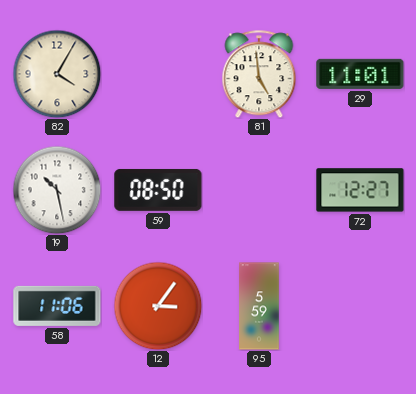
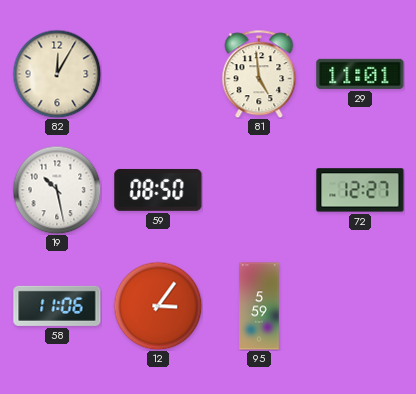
82: 4:05 -> 12:05 (57, 74)
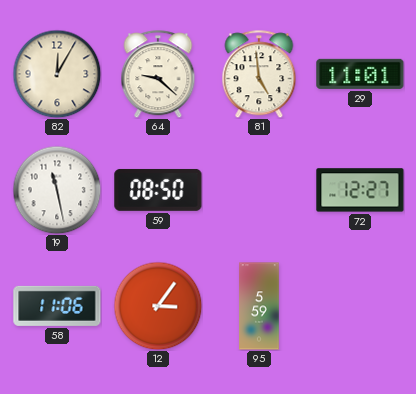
64: none -> 9:22 (158, 74)
19: 10:28 -> 11:28 (57, 190)
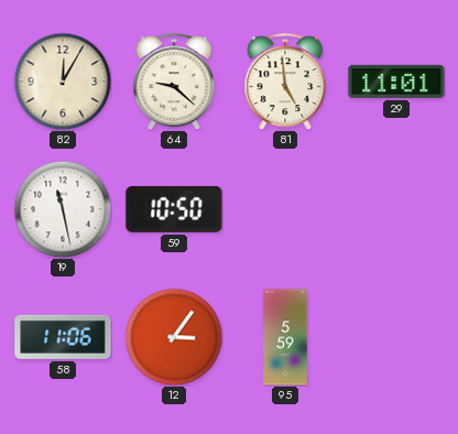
59: 08:50 -> 10:50 (174, 209)
72: 12:27 -> none (360, 190)
